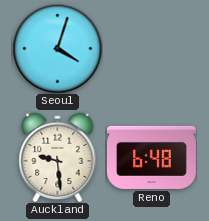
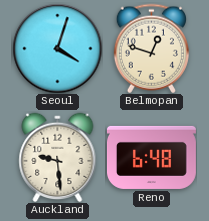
Belmopan: none -> 12:48 (151, 48)
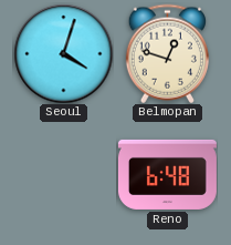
Auckland: 9:29 -> none (58, 157)
